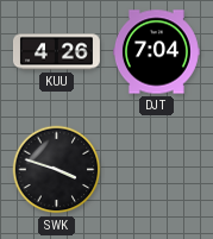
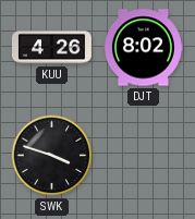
DJT: 7:04 -> 8:02 (143, 48)
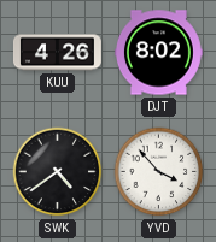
SWK: 3:48 -> 4:39 (58, 172)
YVD: none -> 3:53 (159, 172)
